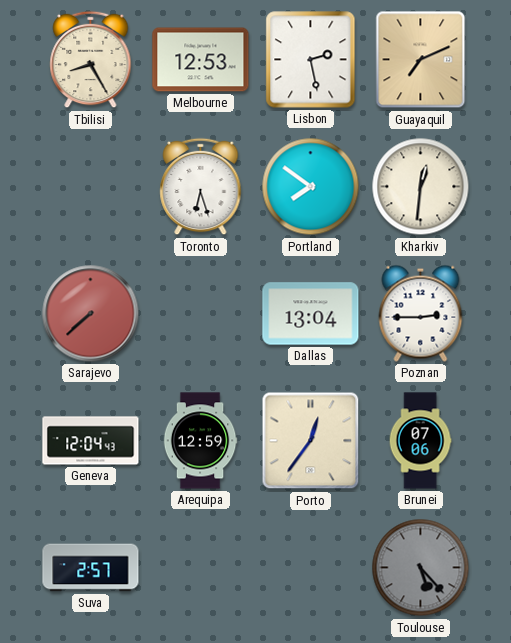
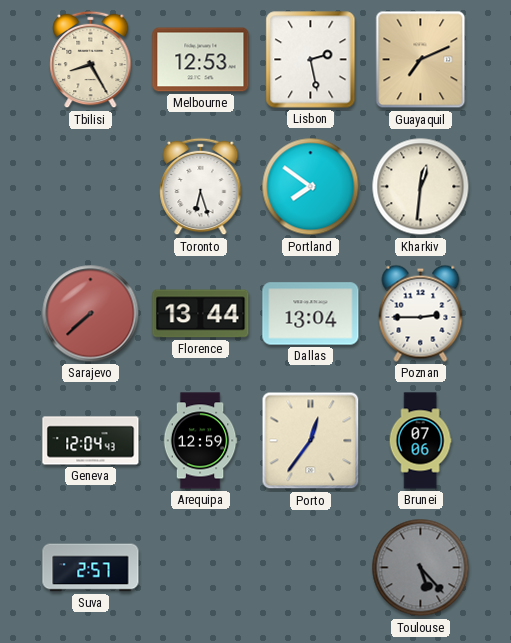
Florence: none -> 13:44 (201, 314)
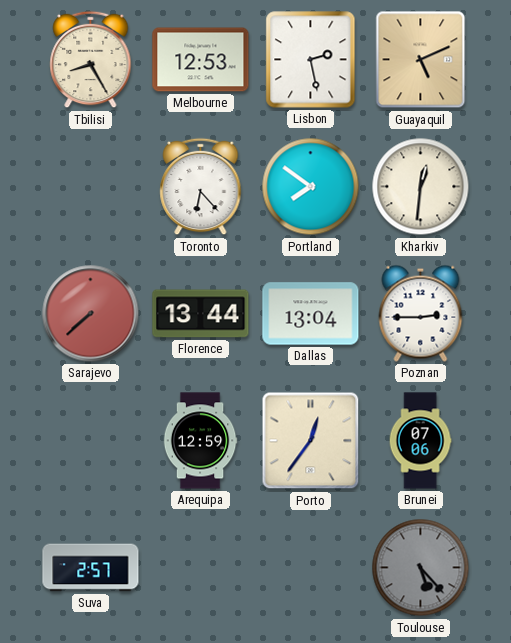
Guayaquil: 7:11 -> 5:11 (421, 60)
Toronto: 6:27 -> 6:23 (201, 187)
Geneva: 12:04 -> none (91, 441)
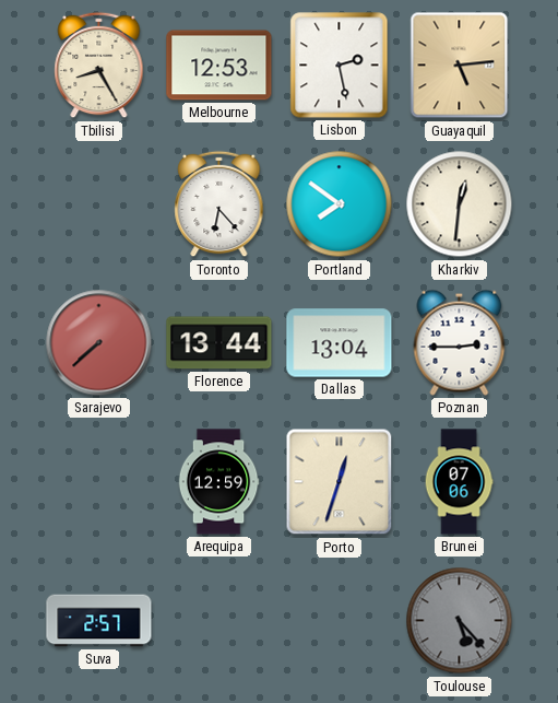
Guayaquil: 5:11 -> 5:14 (460, 66)
Porto: 12:36 -> 12:33 (340, 482)
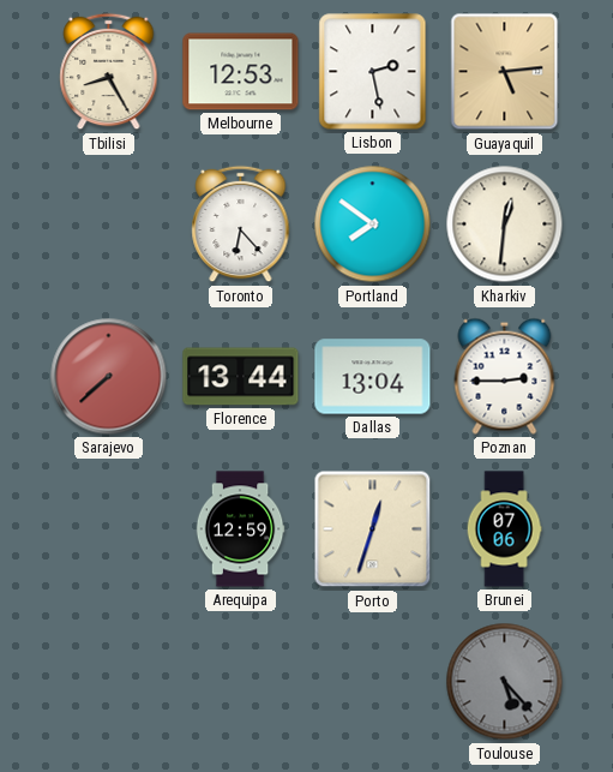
Suva: 2:57 -> none (99, 621)
